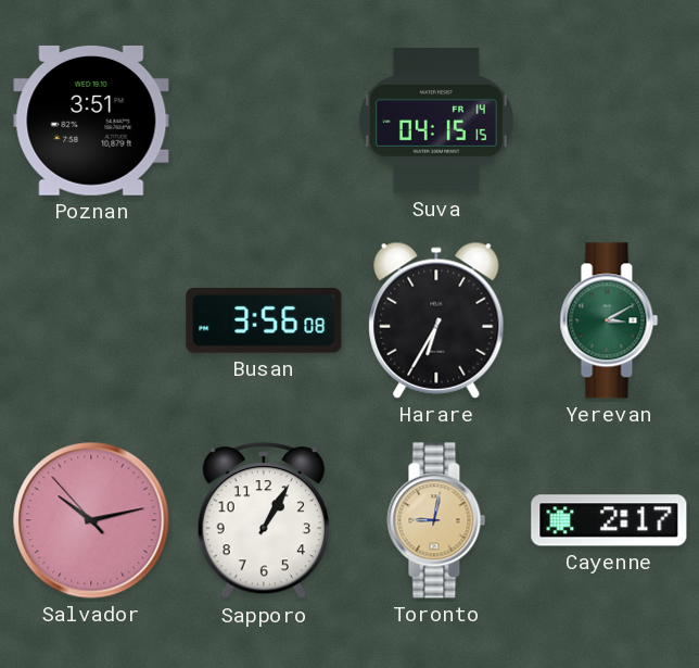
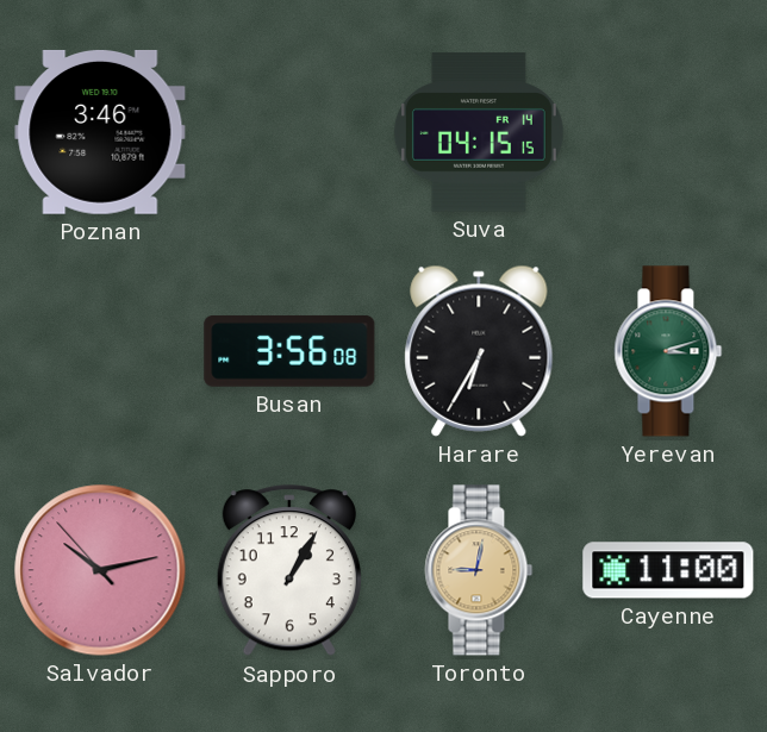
Poznan: 3:51 -> 3:46 (100, 132)
Yerevan: 3:10 -> 3:12 (668, 351)
Cayenne: 2:17 -> 11:00 (668, 570)
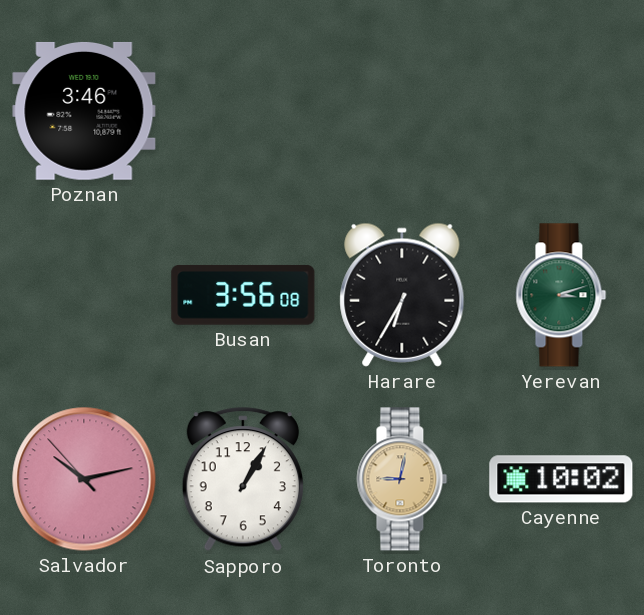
Suva: 04:15 -> none (479, 132)
Cayenne: 11:00 -> 10:02 (561, 479)
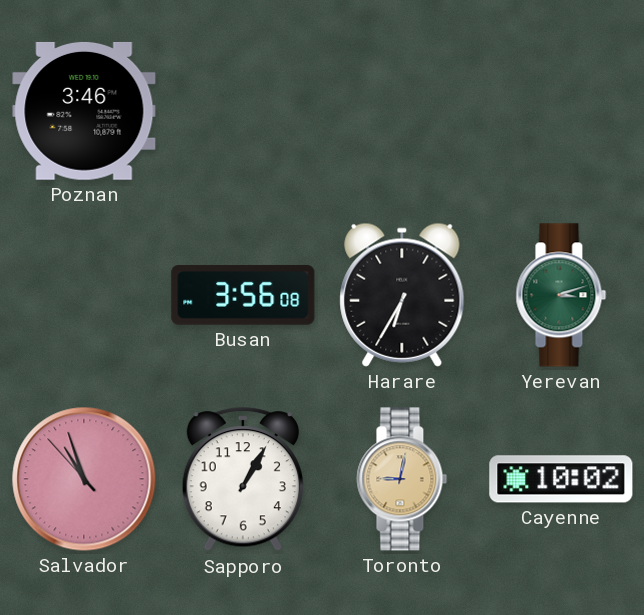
Salvador: 10:12 -> 10:56 (84, 479)
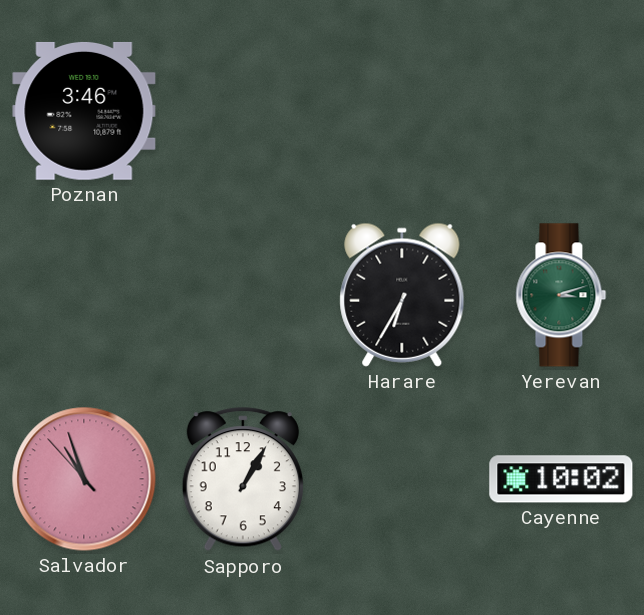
Busan: 3:56 -> none (243, 295)
Toronto: 9:02 -> none (402, 479)
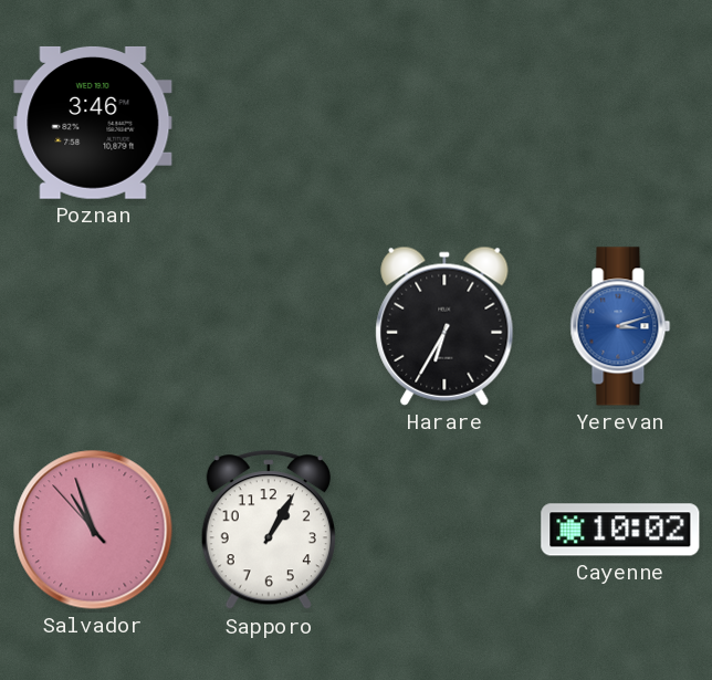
Yerevan dial: green -> blue (620, 326)
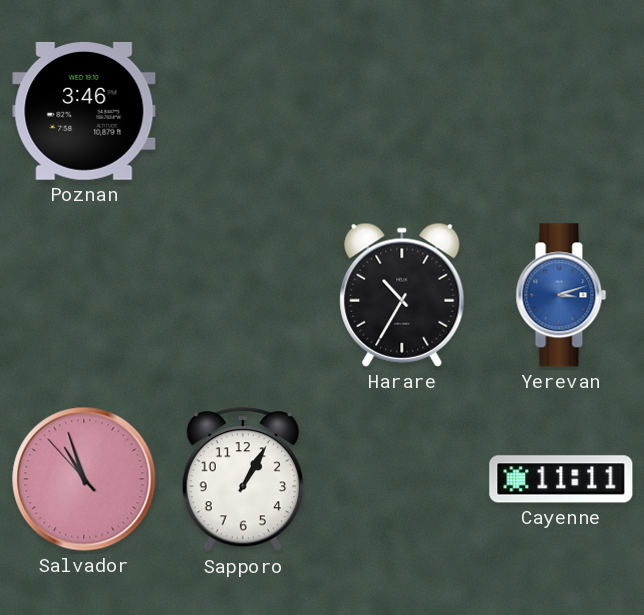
Harare: 6:35 -> 10:35 (402, 295)
Cayenne: 10:02 -> 11:11 (561, 479)
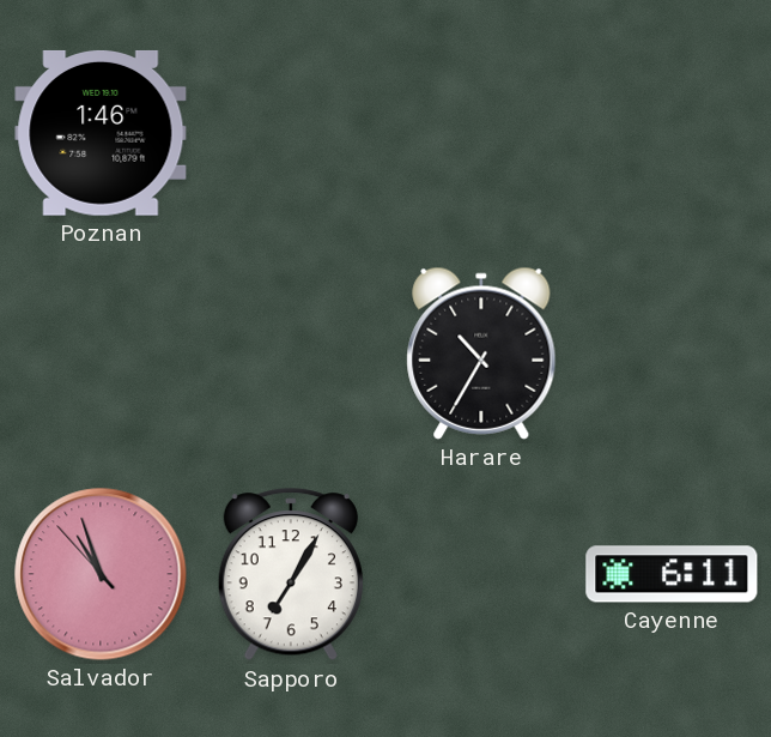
Poznan: 3:46 -> 1:46 (101, 133)
Yerevan: 3:12 -> none (561, 295)
Sapporo: 1:05 -> 7:05 (291, 575)
Cayenne: 11:11 -> 6:11 (672, 574)
